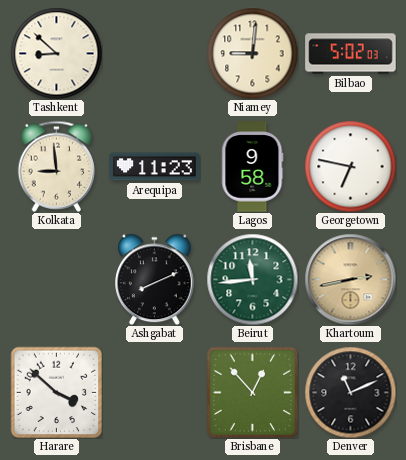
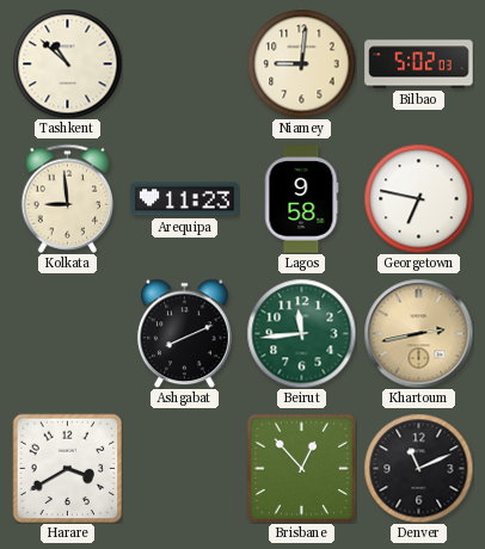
Tashkent: 8:52 -> 10:52 (67, 63)
Harare: 3:52 -> 3:40 (67, 468)
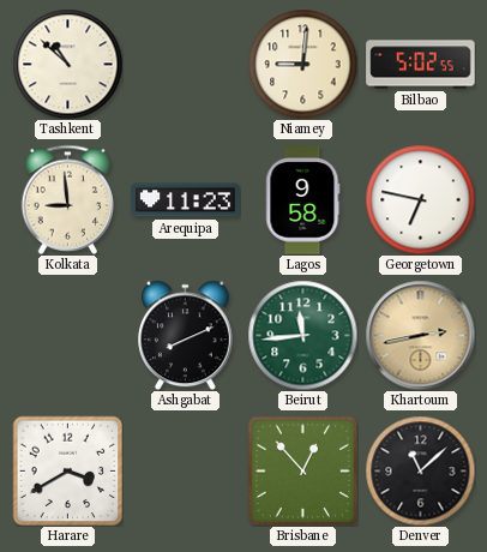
Bilbao: 5:02:03 -> 5:02:55 (421, 65)
Denver: 11:11 -> 11:08 (420, 470)
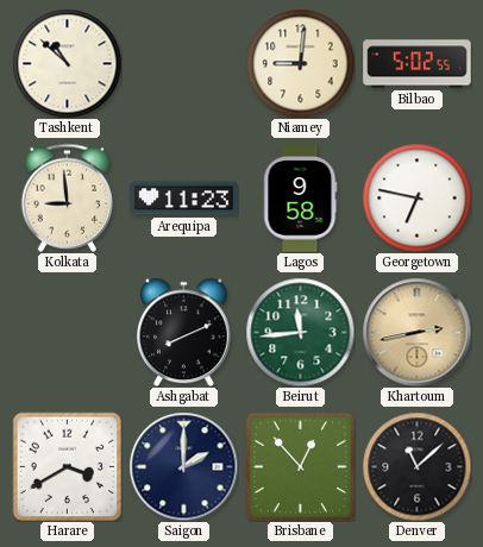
Saigon: none -> 2:00 (183, 466)
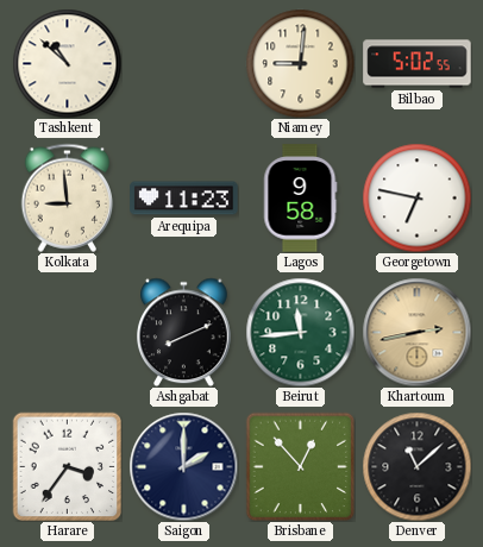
Harare: 3:40 -> 3:36 (67, 466)
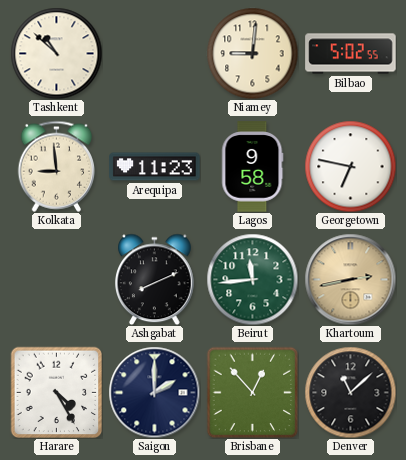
Harare: 3:36 -> 4:25 (56, 392)
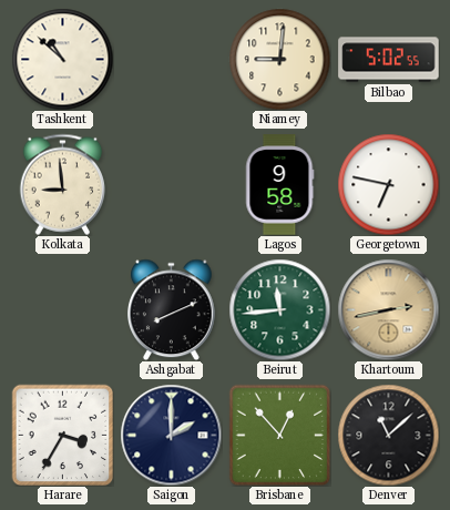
Arequipa: 11:23 -> none (155, 167)
Harare: 4:25 -> 3:35 (62, 435)
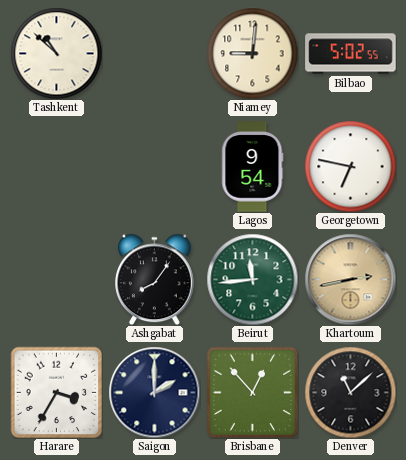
Kolkata: 8:59 -> none (63, 184)
Lagos: 9:58 -> 9:54 (253, 167)
Ashgabat: 8:11 -> 8:06 (155, 279)
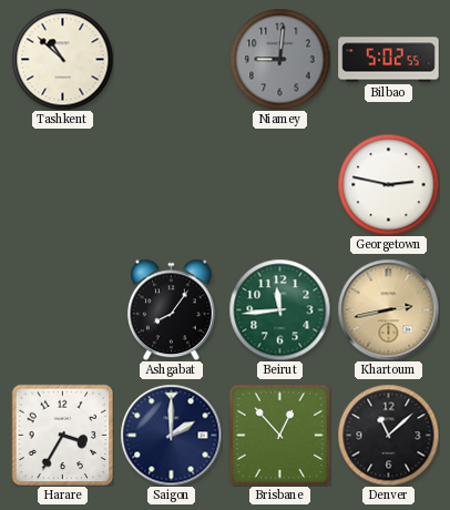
Niamey dial: cream -> grey (279, 59)
Lagos: 9:54 -> none (253, 167)
Georgetown: 6:47 -> 2:47 (388, 184)
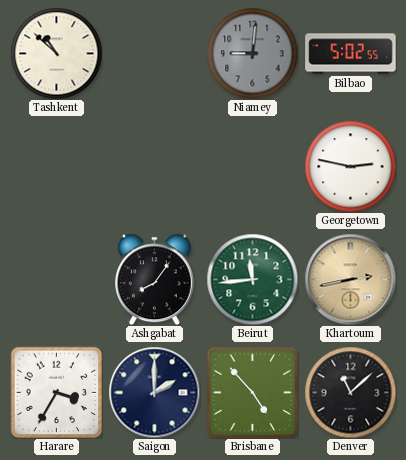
Brisbane: 12:53 -> 4:53 (252, 392)
